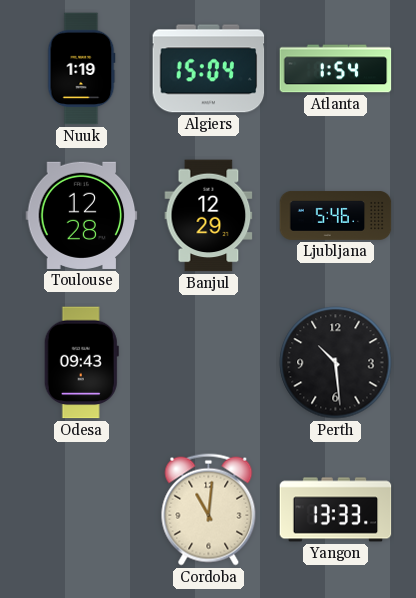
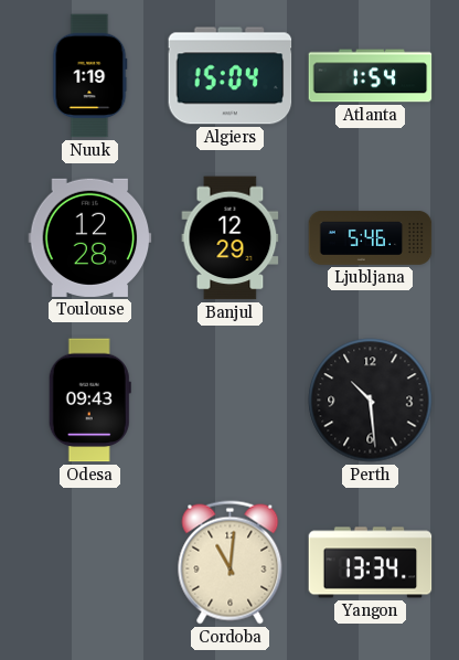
Yangon: 13:33 -> 13:34 (371, 563)
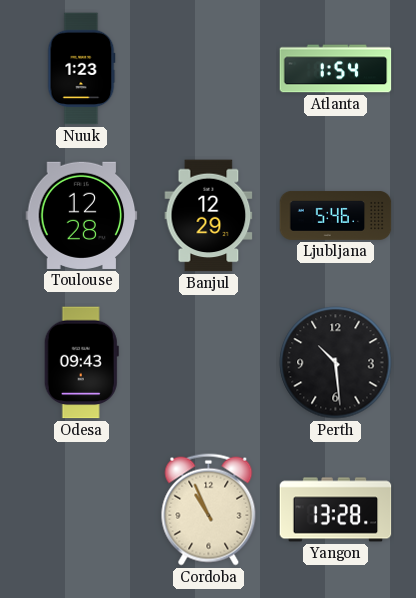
Nuuk: 1:19 -> 1:23 (81, 69)
Algiers: 15:04 -> none (231, 76)
Cordoba: 11:01 -> 10:56 (209, 510)
Yangon: 13:34 -> 13:28 (336, 510)
